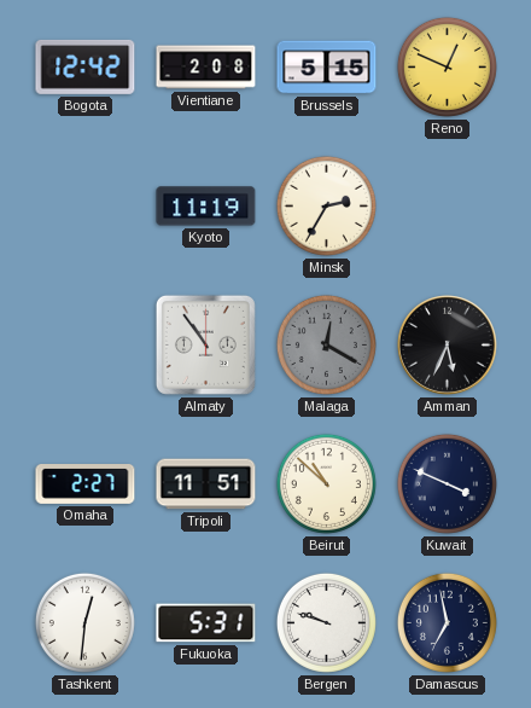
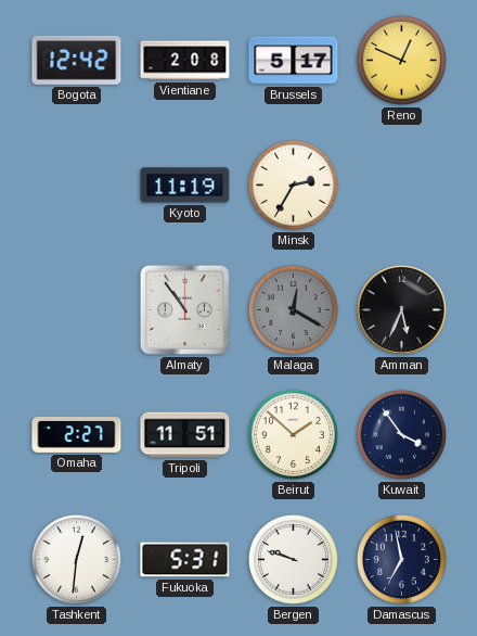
Brussels: 5:15 -> 5:17 (294, 61)
Beirut: 10:52 -> 1:52 (293, 434)
Kuwait: 3:49 -> 3:54 (401, 434)
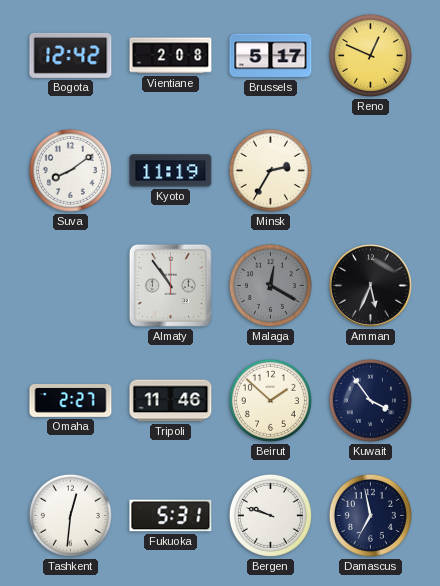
Suva: none -> 8:09 (70, 170)
Tripoli: 11:51 -> 11:46 (171, 401)
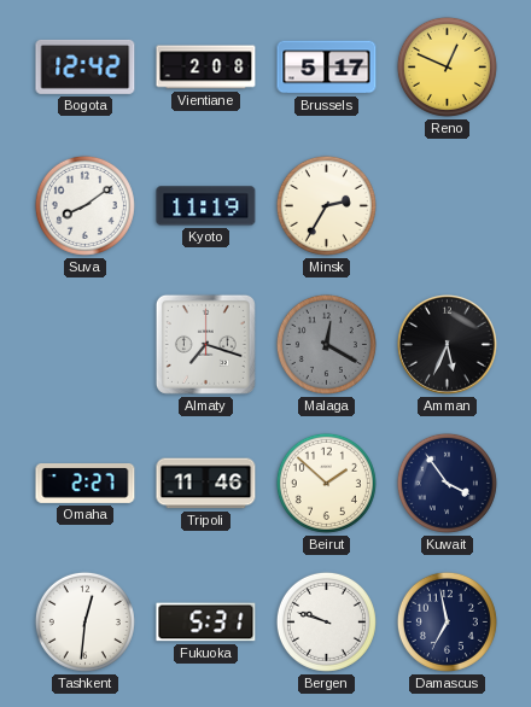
Almaty: 10:54 -> 7:18 (205, 344)
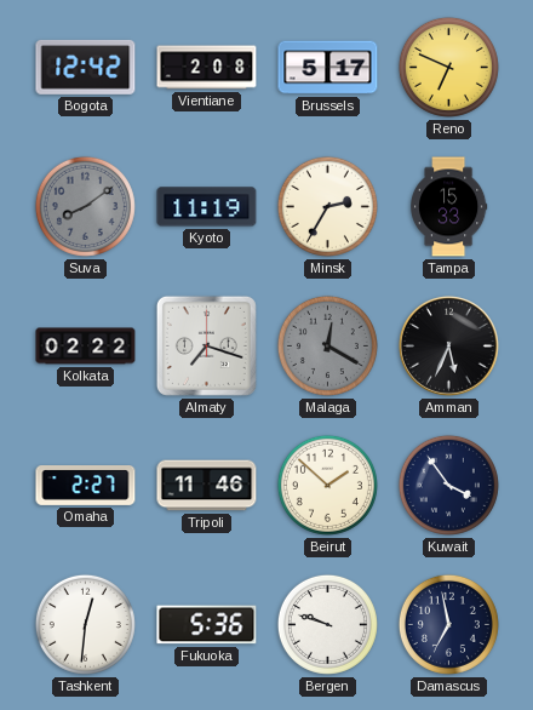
Reno: 12:49 -> 6:49 (448, 67)
Suva dial: white -> grey (85, 206)
Tampa: none -> 15:33 (448, 207)
Kolkata: none -> 02:22 (86, 347)
Fukuoka: 5:31 -> 5:36 (207, 625)
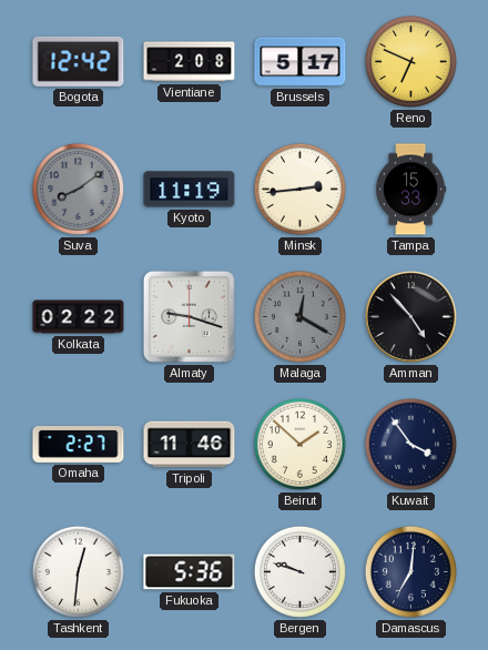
Minsk: 2:35 -> 2:44 (299, 189)
Almaty: 7:18 -> 9:18 (189, 316)
Amman: 5:34 -> 4:53 (411, 317)
Damascus: 6:58 -> 7:01 (410, 571)
